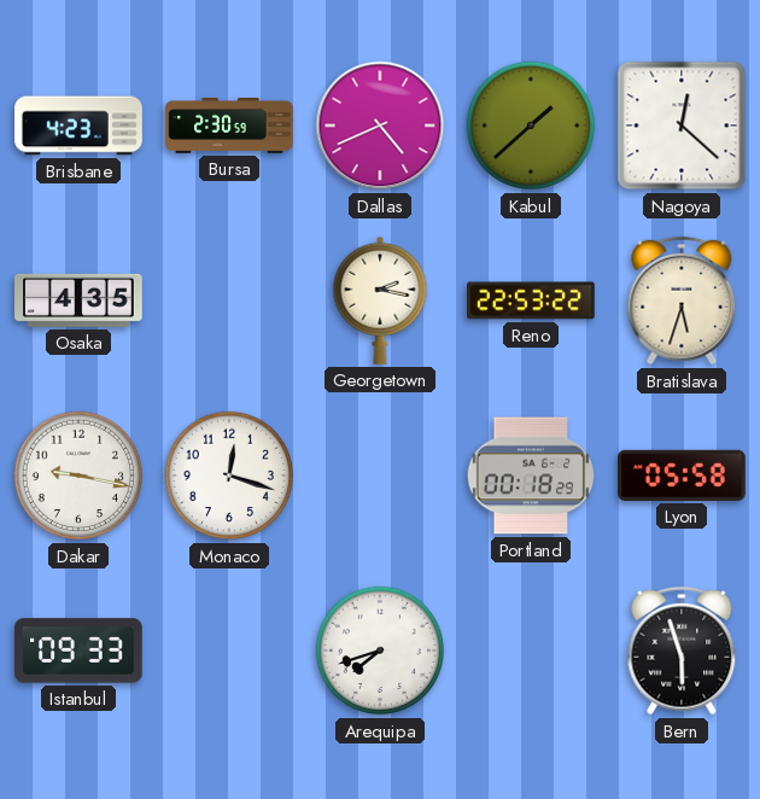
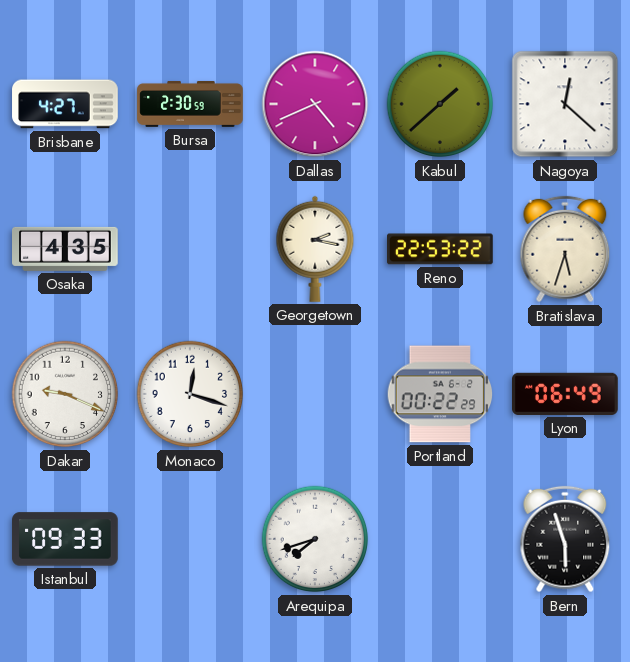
Brisbane: 4:23 -> 4:27 (65, 104)
Dakar: 9:17 -> 9:19 (65, 394)
Portland: 00:18 -> 00:22 (440, 394)
Lyon: 05:58 -> 06:49 (566, 394)
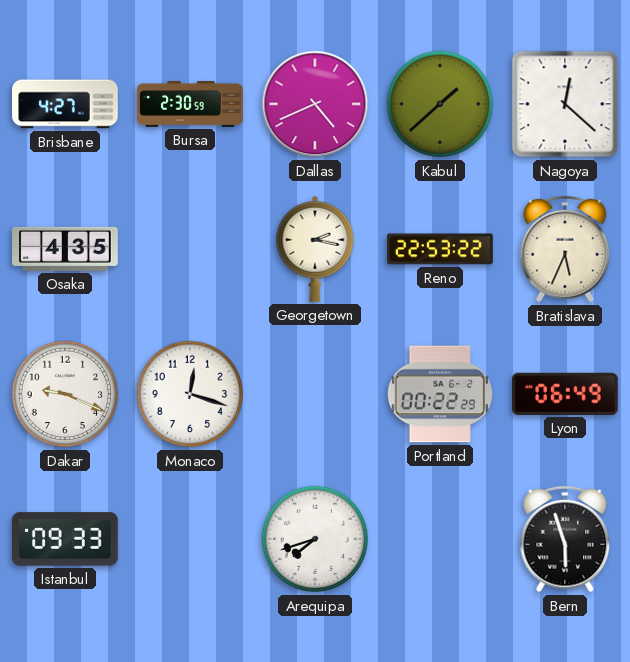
Bratislava: 5:33 -> 5:34 (565, 249)
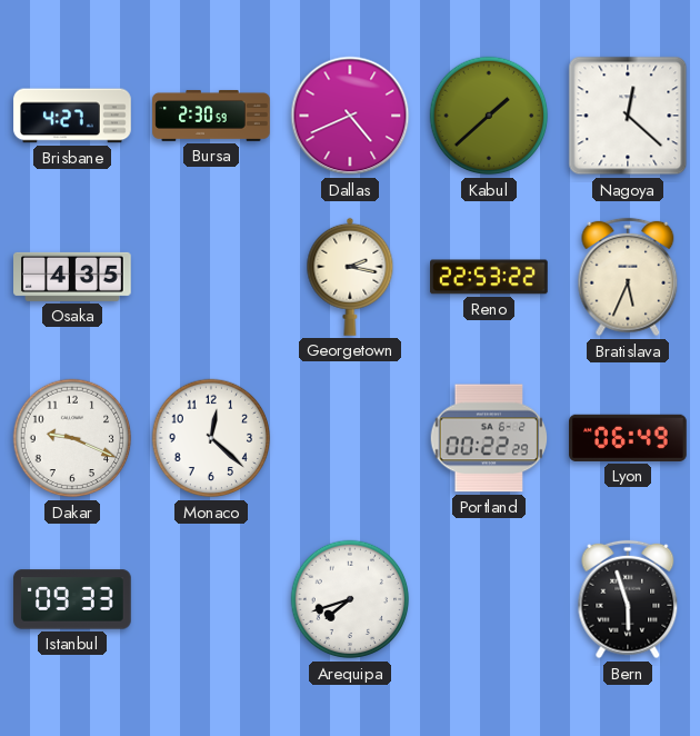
Monaco: 12:18 -> 12:22 (211, 438)
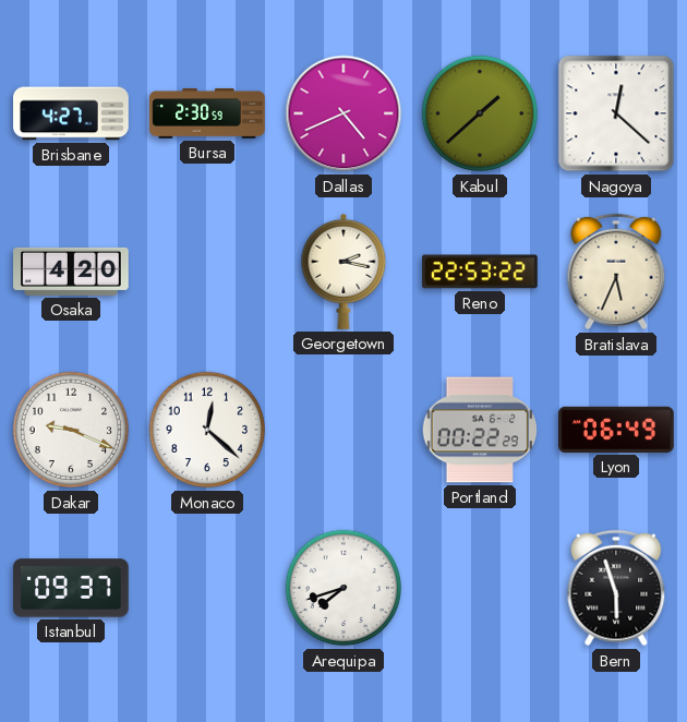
Osaka: 4:35 -> 4:20 (72, 272)
Istanbul: 09:33 -> 09:37 (71, 588)
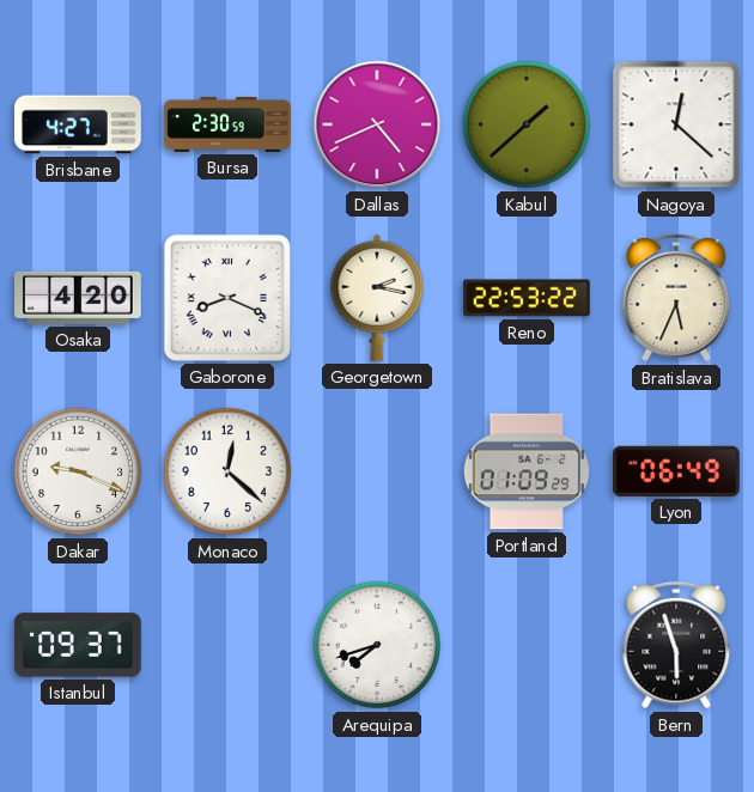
Gaborone: none -> 8:19 (227, 298)
Portland: 00:22 -> 01:09 (527, 471)
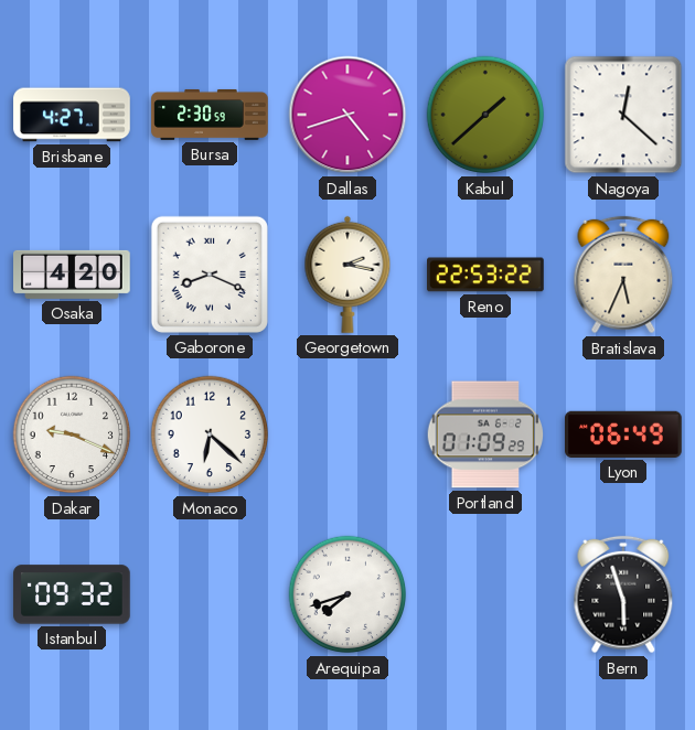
Dallas: 4:41 -> 4:42 (347, 115)
Monaco: 12:22 -> 6:22 (210, 434)
Istanbul: 09:37 -> 09:32 (72, 594)
